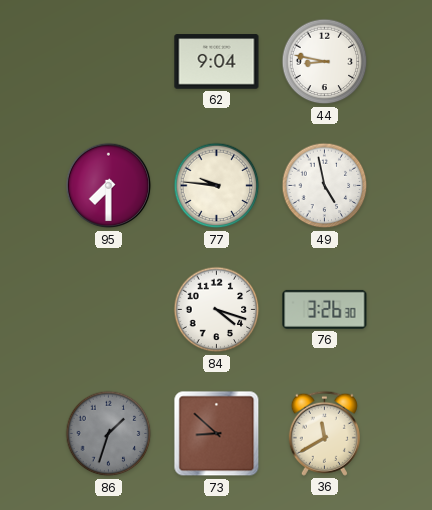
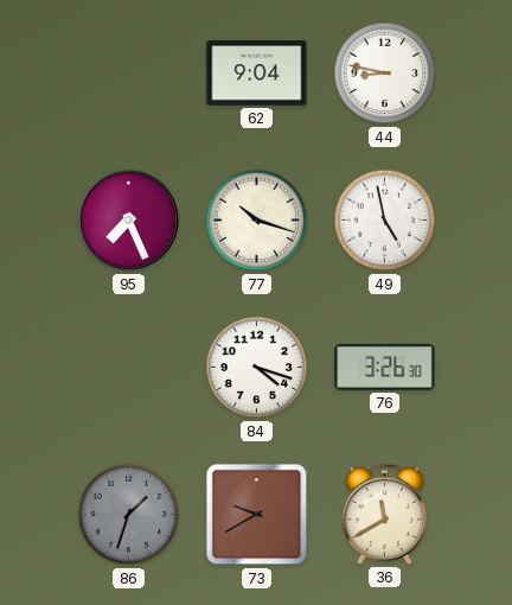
95: 7:30 -> 7:26 (129, 221)
77: 9:46 -> 10:18 (257, 221)
73: 8:52 -> 9:40 (257, 515)
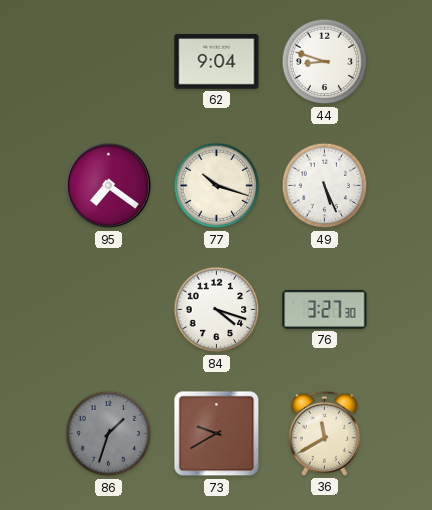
44: 8:47 -> 8:48 (325, 62)
95: 7:26 -> 7:21 (109, 186)
49: 4:58 -> 5:26 (325, 186)
76: 3:26 -> 3:27 (325, 309)
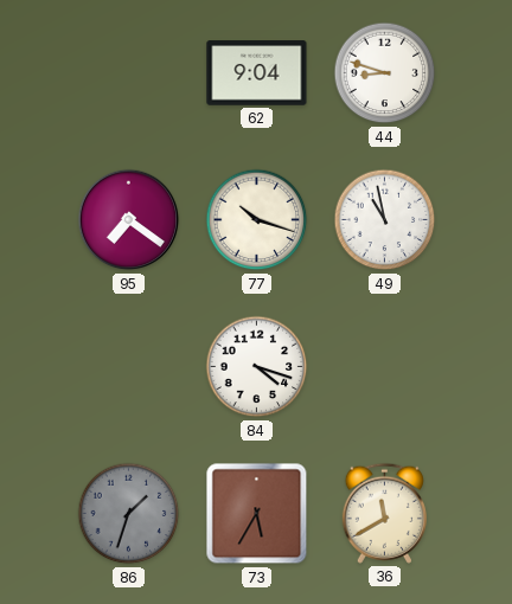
49: 5:26 -> 10:58 (385, 220)
76: 3:27 -> none (325, 309)
73: 9:40 -> 5:35 (257, 514)
